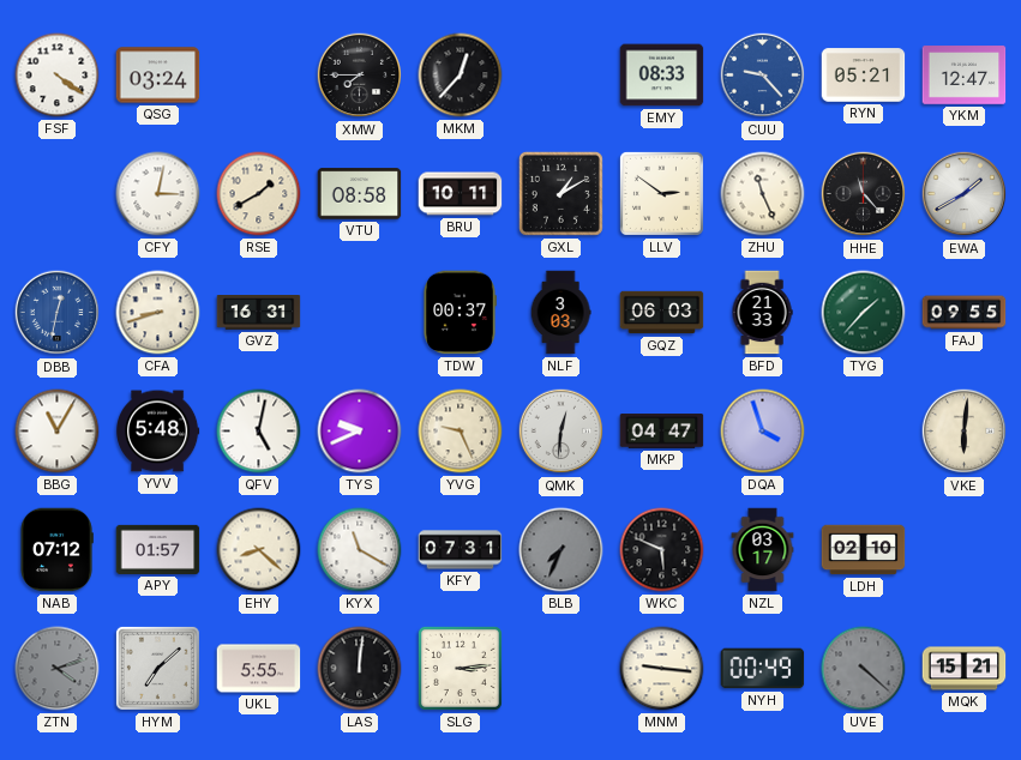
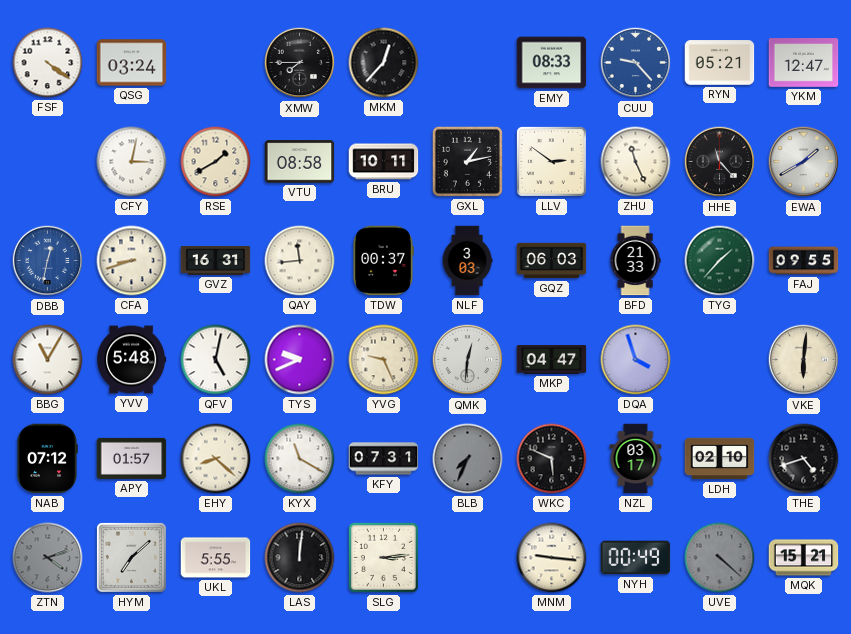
GXL: 1:10 -> 1:13 (467, 161)
QAY: none -> 11:44 (300, 261)
THE: none -> 4:42 (804, 459)
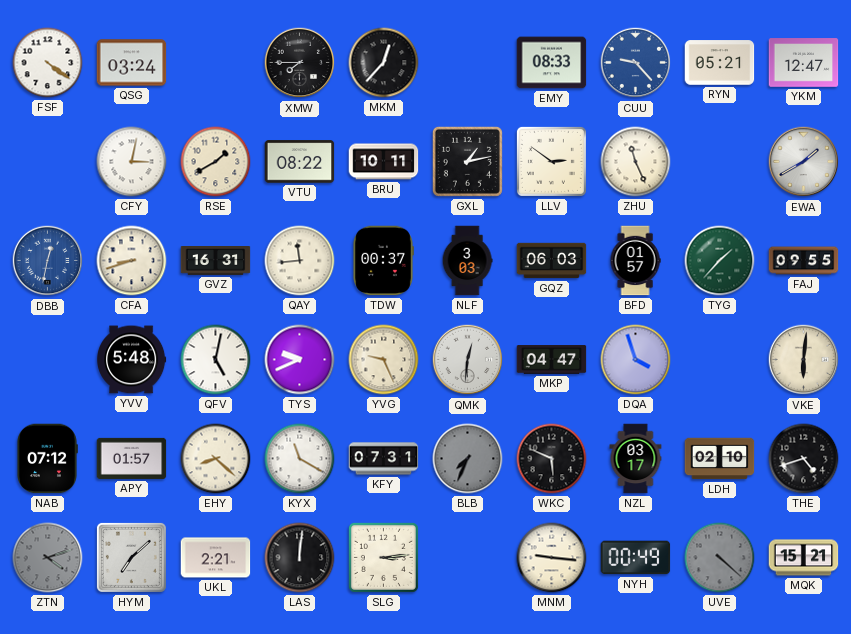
VTU: 08:58 -> 08:22 (300, 162)
HHE: 11:23 -> none (720, 162)
BFD: 21:33 -> 01:57 (635, 261)
BBG: 11:05 -> none (48, 360)
UKL: 5:55 -> 2:21 (216, 558)
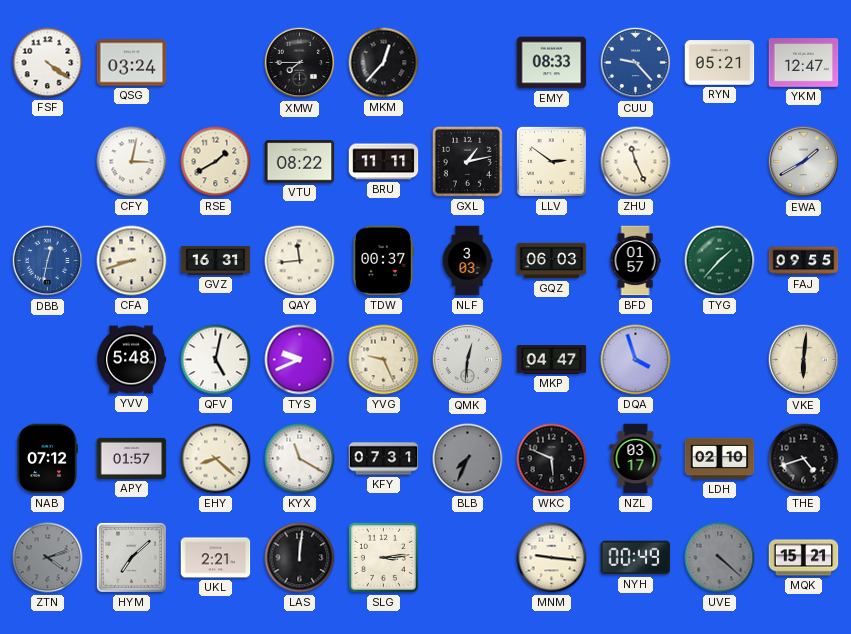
BRU: 10:11 -> 11:11 (384, 162)
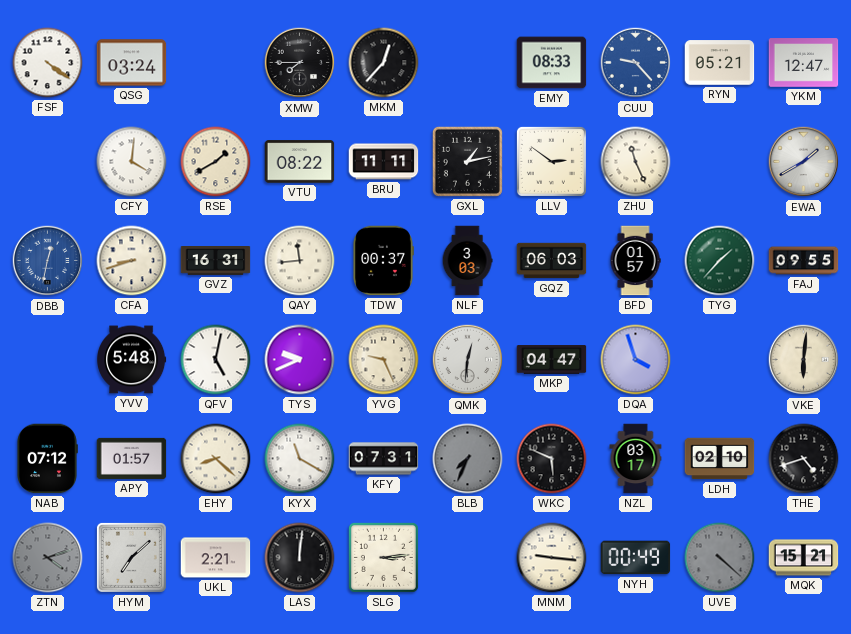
CFY: 3:02 -> 4:01 (132, 162)
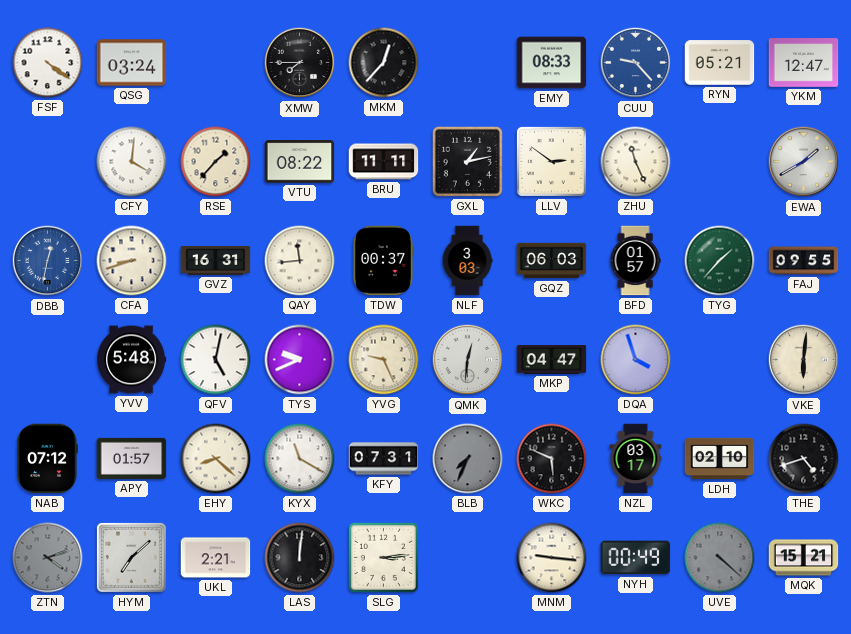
RSE: 1:40 -> 1:37 (216, 162)
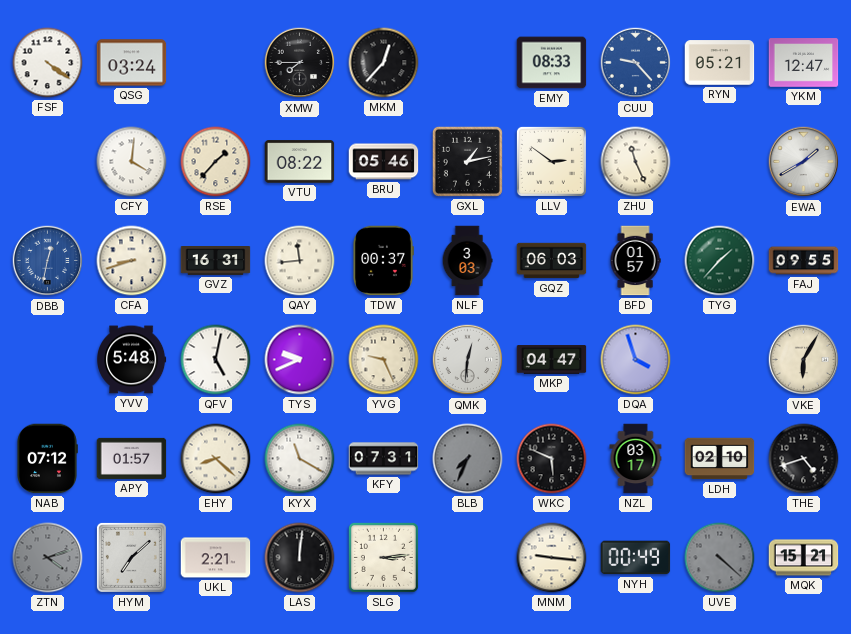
BRU: 11:11 -> 05:46 (384, 162)
VKE: 6:01 -> 6:05 (804, 360)
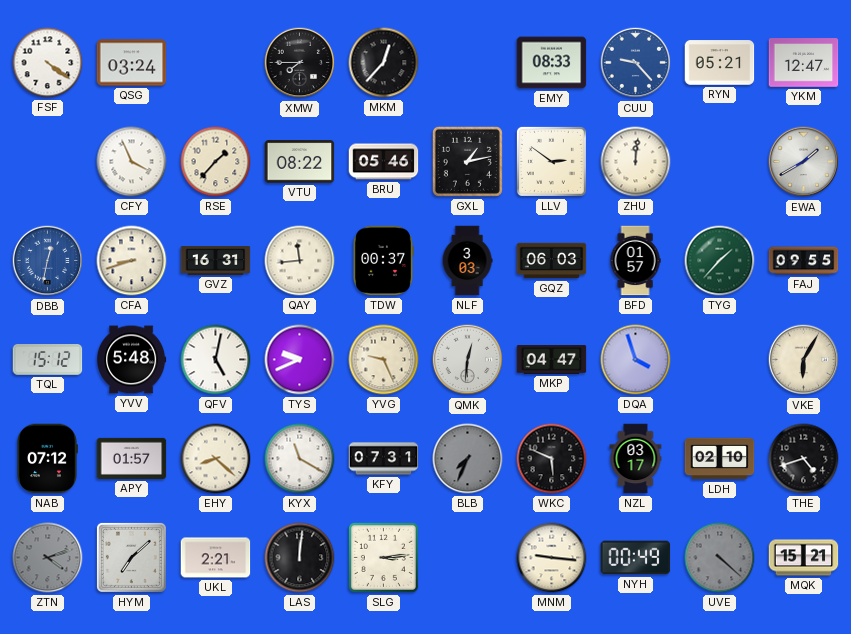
CFY: 4:01 -> 3:56 (132, 162)
ZHU: 11:26 -> 12:01 (636, 162)
TQL: none -> 15:12 (48, 360)
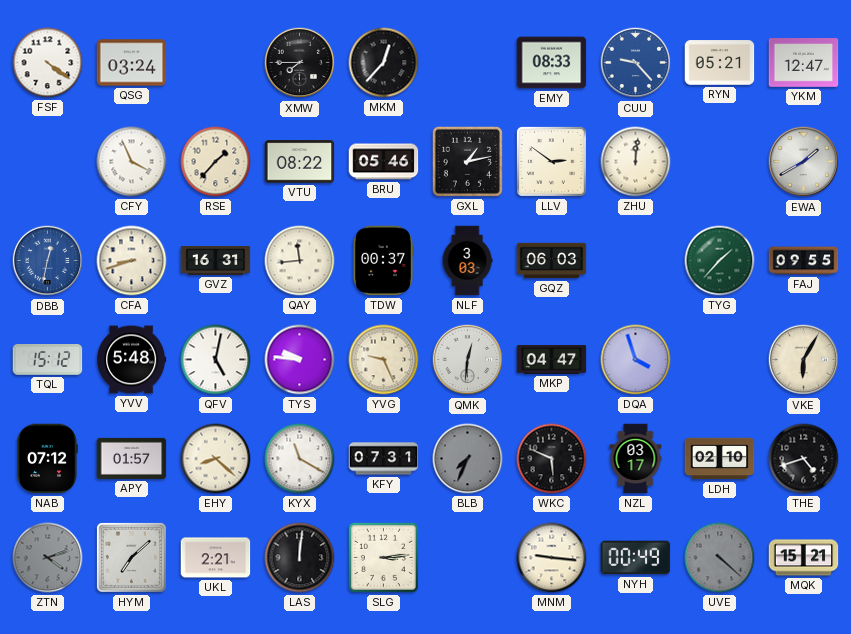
BFD: 01:57 -> none (635, 261)
TYS: 9:41 -> 9:46 (300, 360)
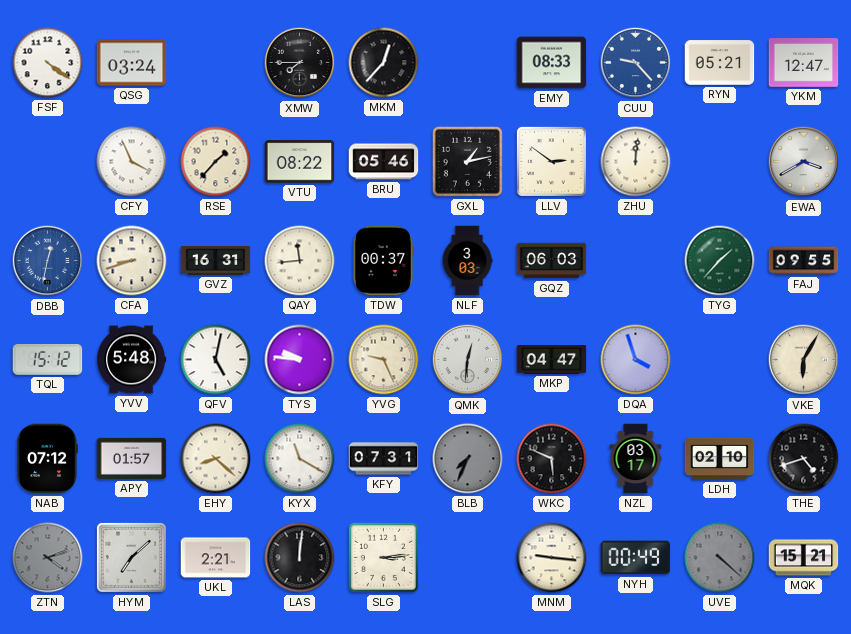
EWA: 1:40 -> 3:40 (804, 162)
